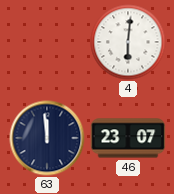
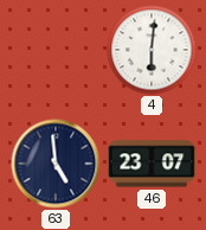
63: 11:59 -> 4:59 (56, 164)
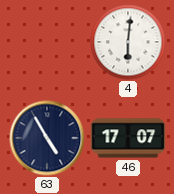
63: 4:59 -> 4:55 (47, 138)
46: 23:07 -> 17:07 (128, 138)
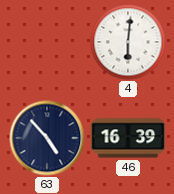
63: 4:55 -> 4:53 (47, 138)
46: 17:07 -> 16:39 (128, 138)
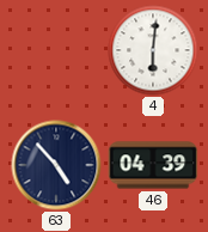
46: 16:39 -> 04:39 (153, 165)
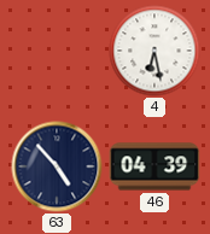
4: 6:01 -> 6:28 (154, 51)
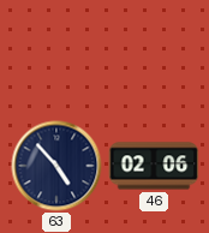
4: 6:28 -> none (154, 51)
46: 04:39 -> 02:06 (154, 166)
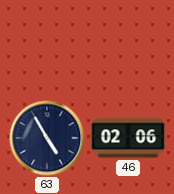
63: 4:53 -> 4:55 (47, 138)
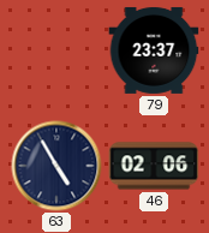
79: none -> 23:37 (154, 50)
